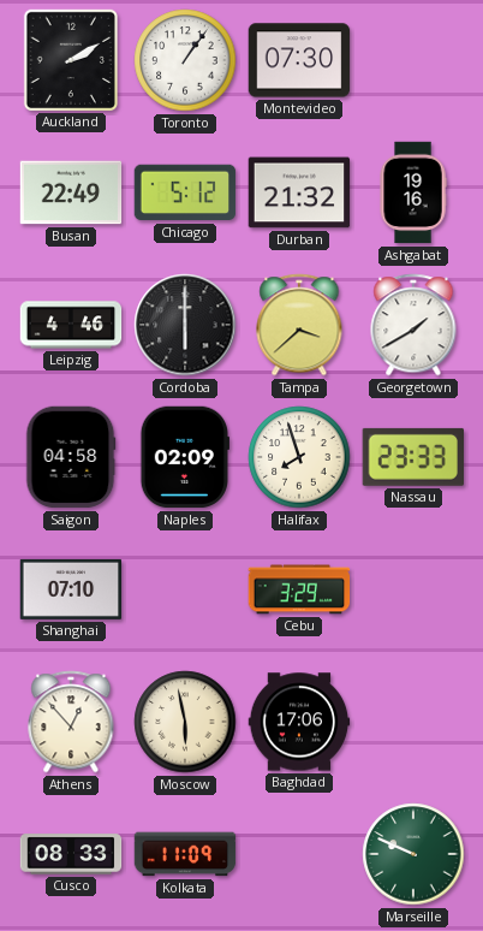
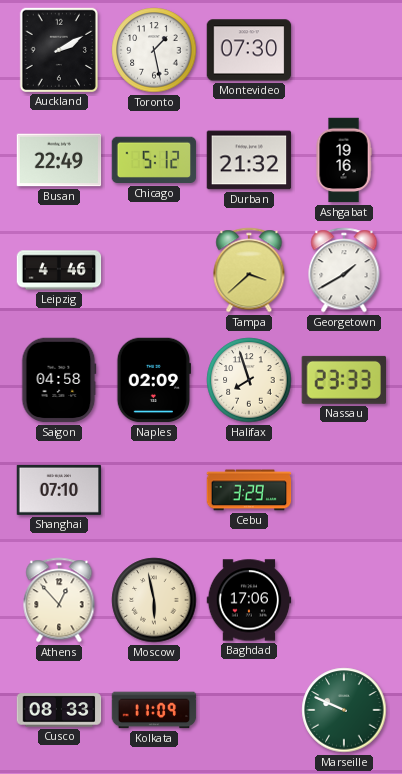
Toronto: 1:06 -> 1:28 (154, 50)
Cordoba: 6:00 -> none (185, 325)
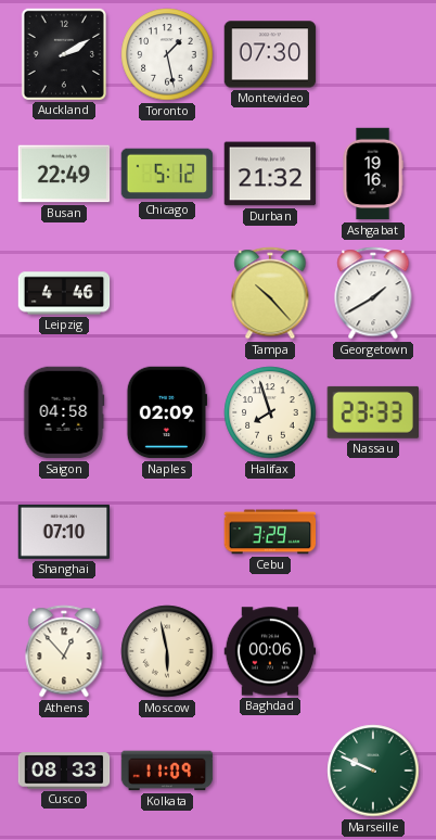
Tampa: 3:38 -> 10:23 (270, 293)
Baghdad: 17:06 -> 00:06 (270, 651)
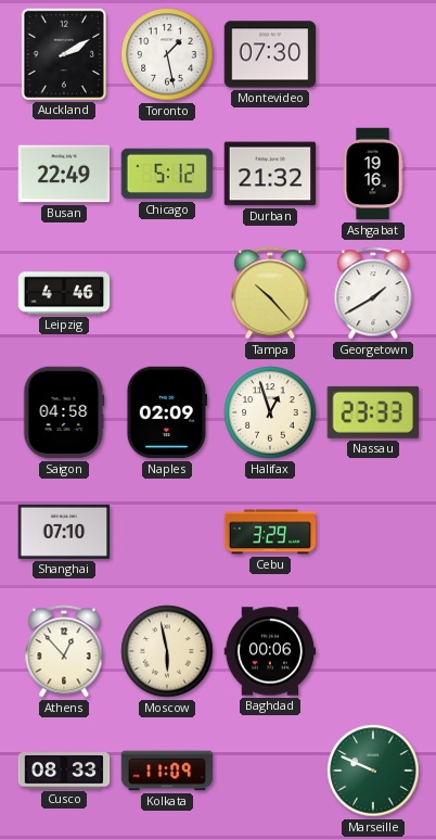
Halifax: 7:57 -> 12:57 (270, 412)
